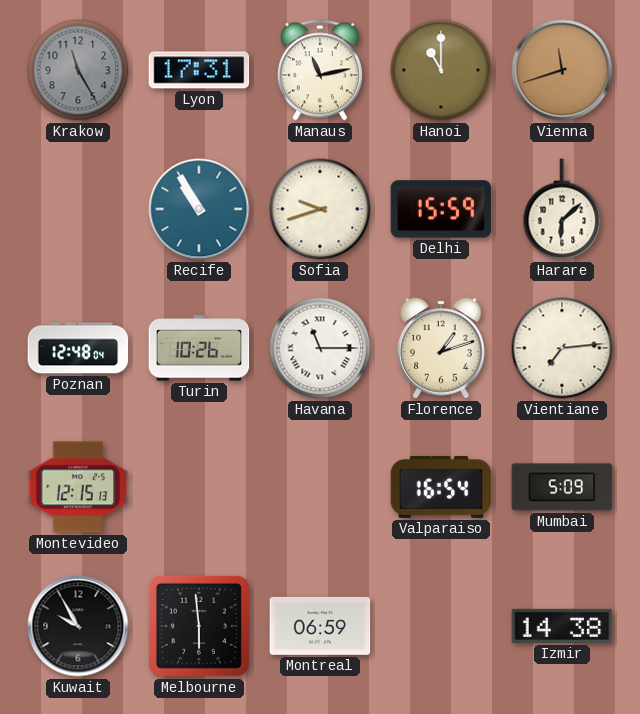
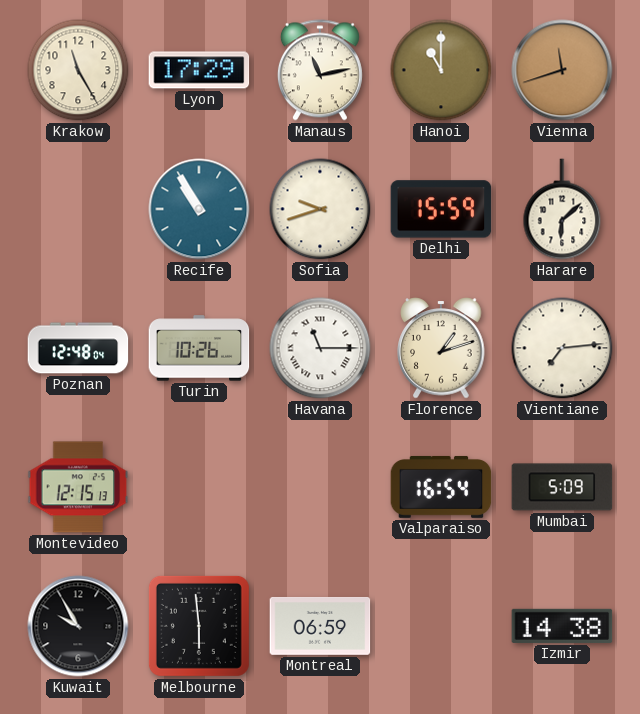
Krakow dial: grey -> cream (78, 70)
Lyon: 17:31 -> 17:29 (199, 70)
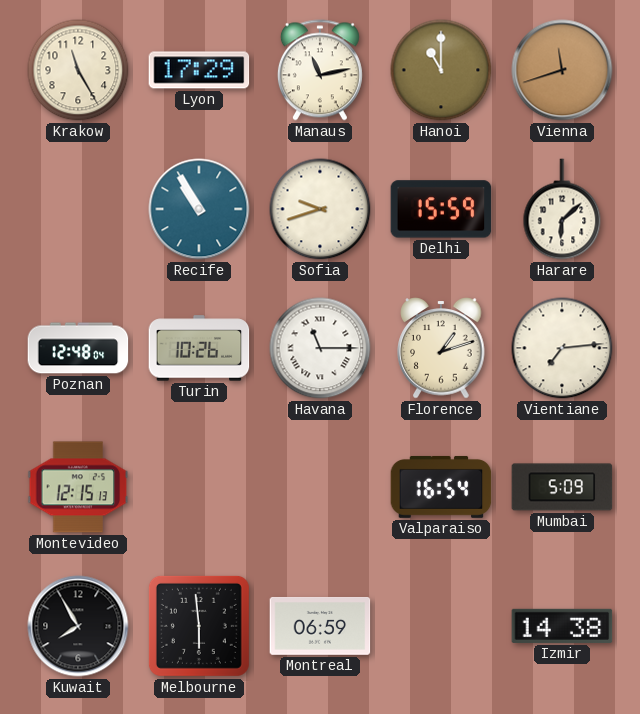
Kuwait: 9:55 -> 7:55 (78, 626)
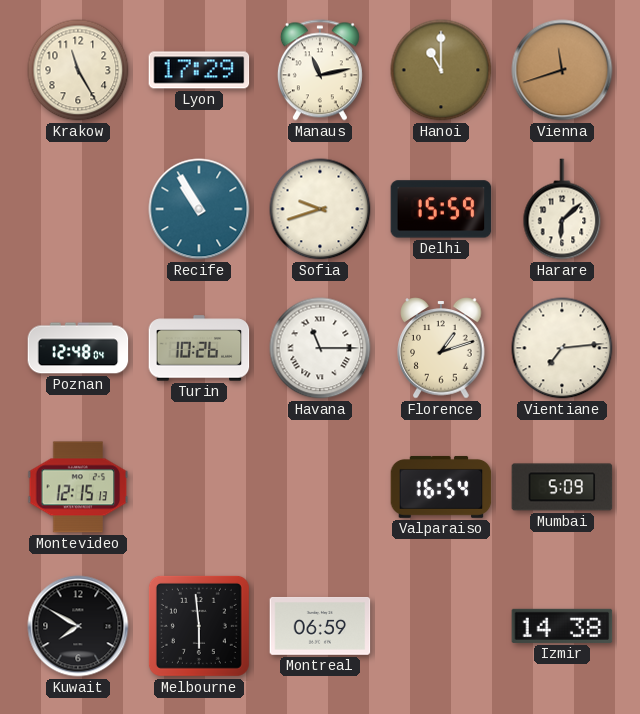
Kuwait: 7:55 -> 7:50 (78, 626)
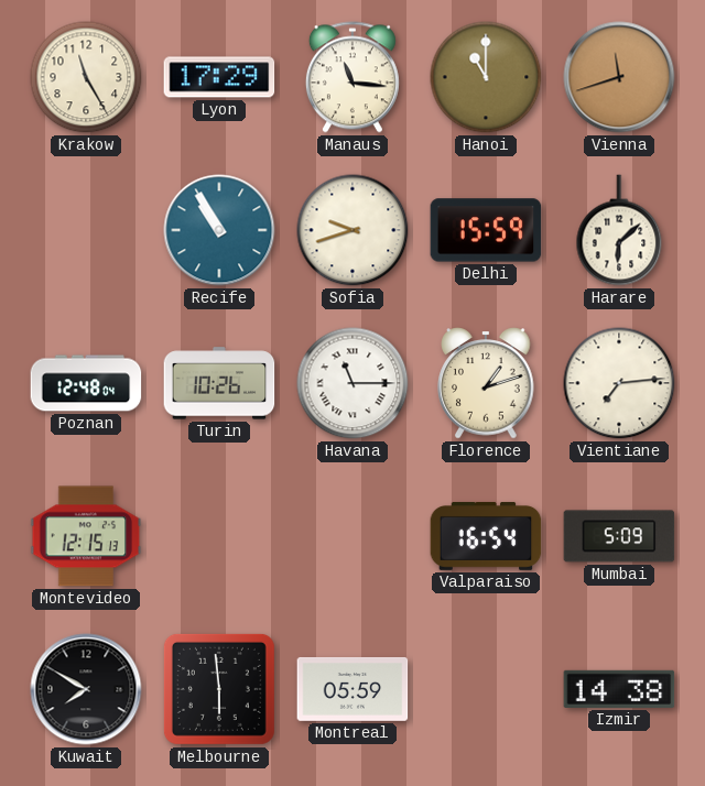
Manaus: 11:13 -> 11:16 (352, 77)
Montreal: 06:59 -> 05:59 (352, 689)
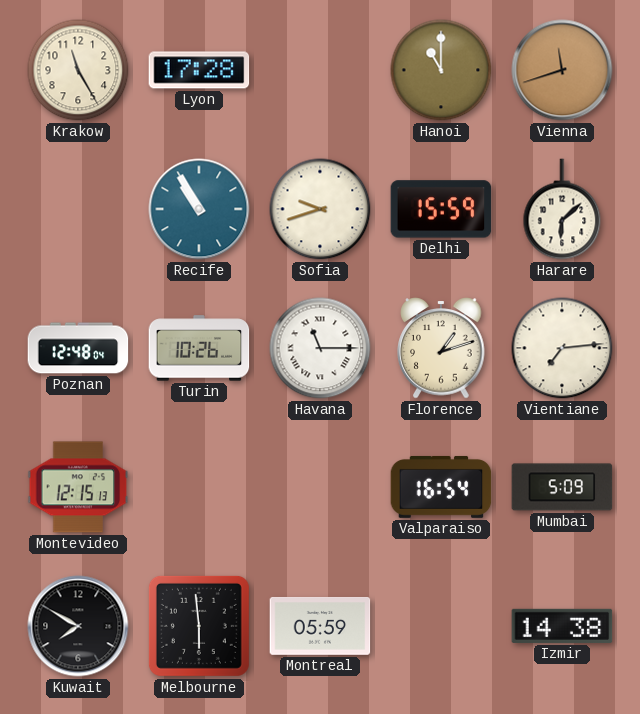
Lyon: 17:29 -> 17:28 (199, 70)
Manaus: 11:16 -> none (352, 77)
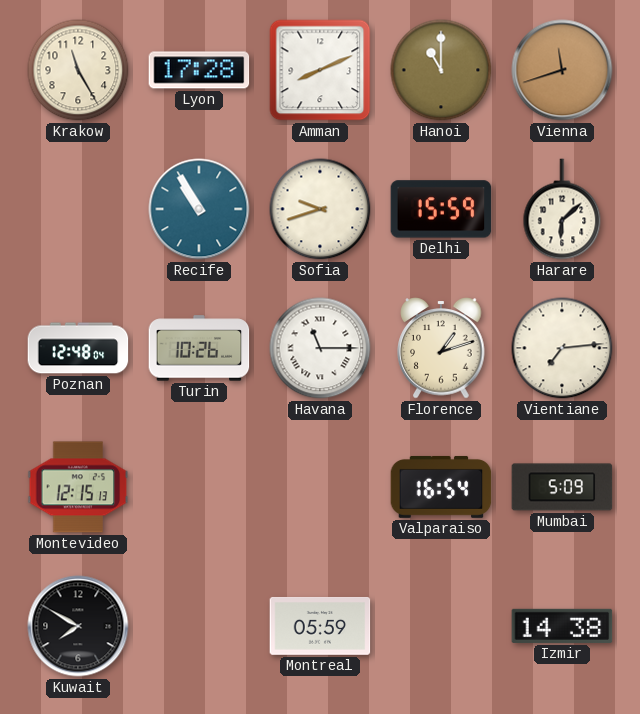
Amman: none -> 8:11 (320, 70)
Melbourne: 5:59 -> none (199, 626)
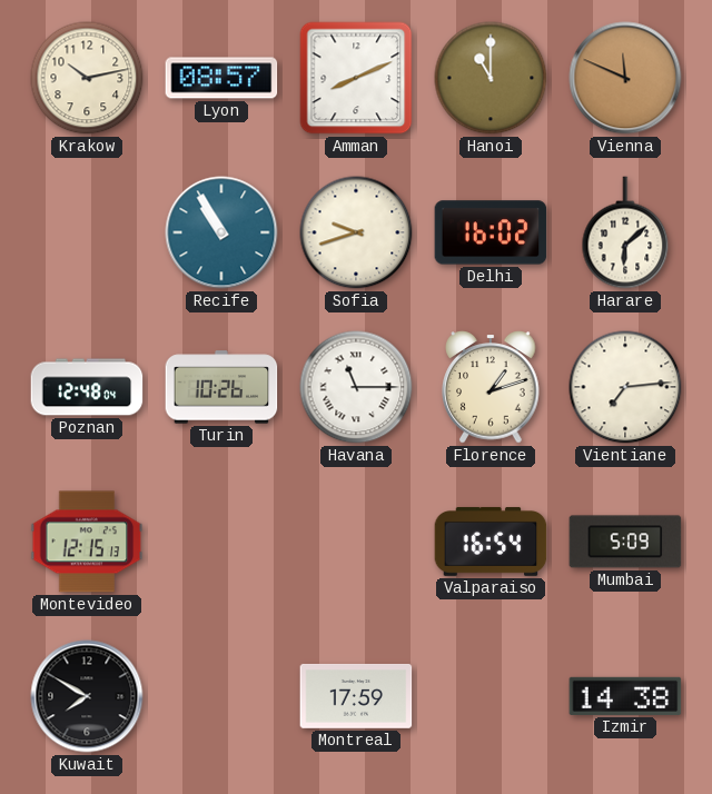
Krakow: 11:25 -> 10:13 (87, 78)
Lyon: 17:28 -> 08:57 (221, 78)
Vienna: 11:42 -> 11:49 (625, 78)
Delhi: 15:59 -> 16:02 (491, 232)
Montreal: 05:59 -> 17:59 (356, 696)
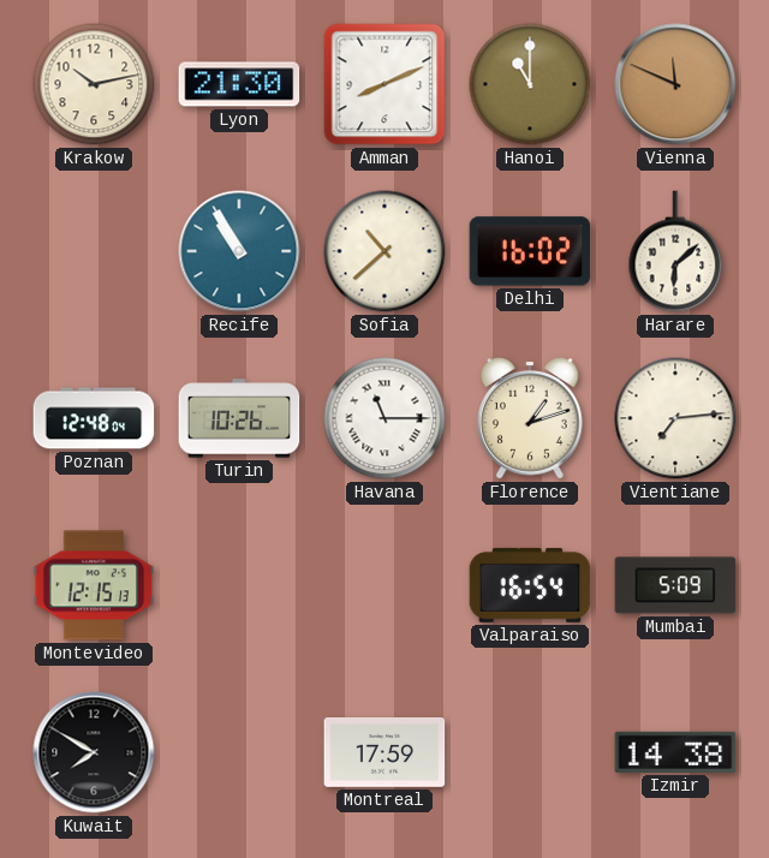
Lyon: 08:57 -> 21:30 (239, 84)
Sofia: 9:42 -> 10:38 (384, 251)
